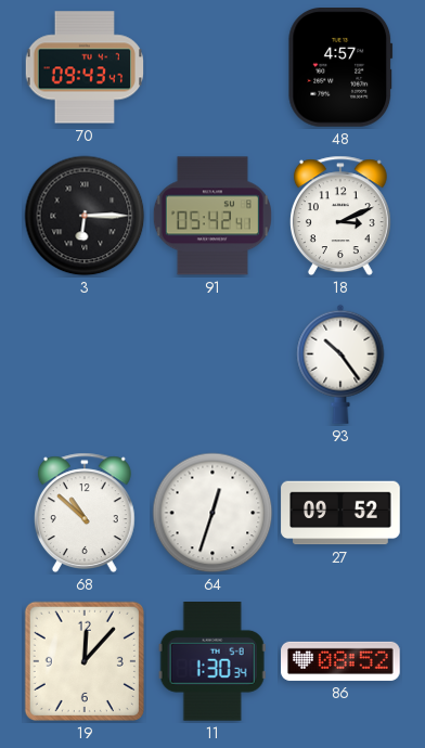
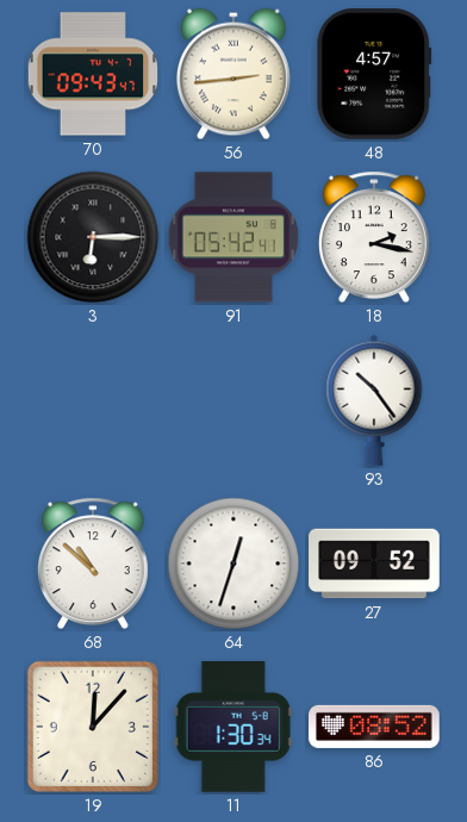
56: none -> 2:44 (233, 74)
18: 3:11 -> 2:17 (374, 237)
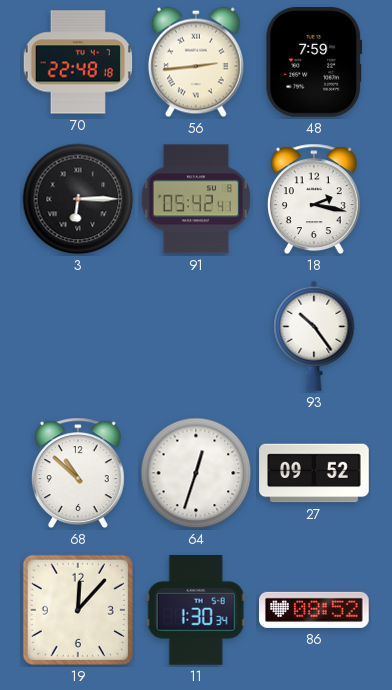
70: 09:43 -> 22:48 (77, 62)
48: 4:57 -> 7:59 (314, 63)
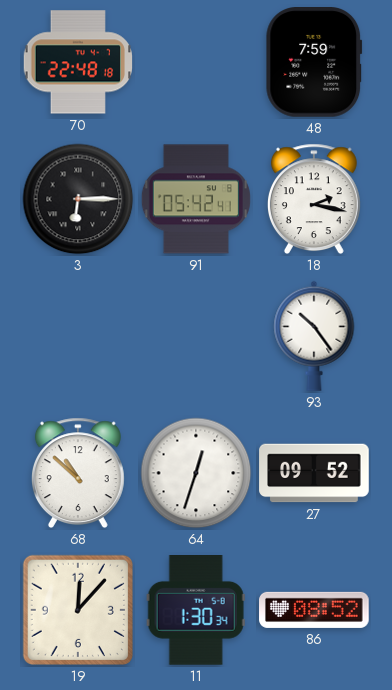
56: 2:44 -> none (196, 62)
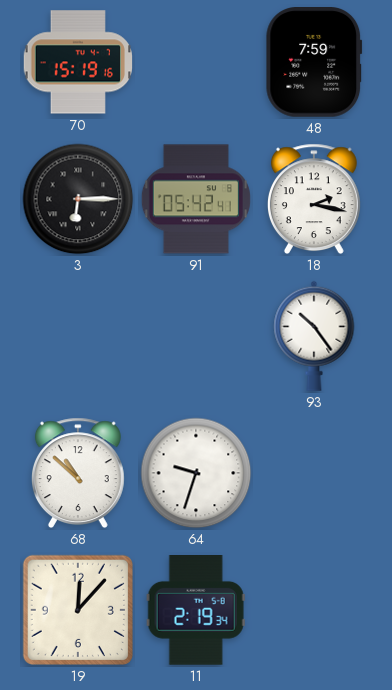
70: 22:48 -> 15:19 (77, 62)
64: 12:33 -> 9:33 (196, 473)
27: 09:52 -> none (314, 473)
11: 1:30 -> 2:19 (196, 611)
86: 08:52 -> none (314, 610)
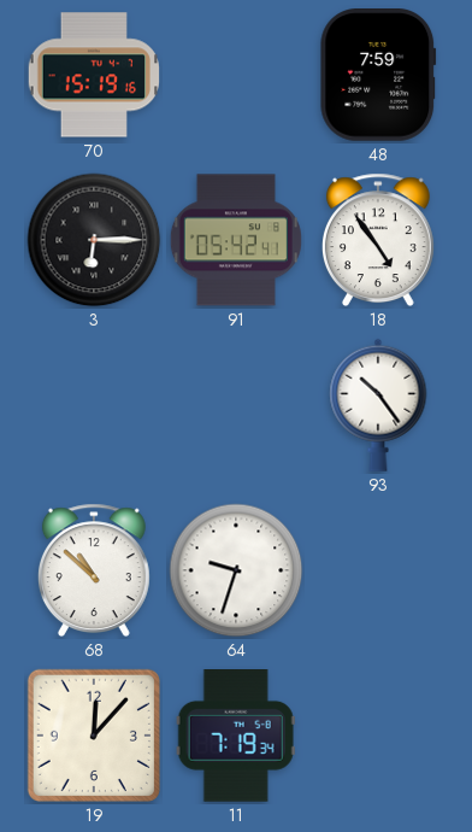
18: 2:17 -> 4:54 (378, 240)
11: 2:19 -> 7:19 (236, 737)
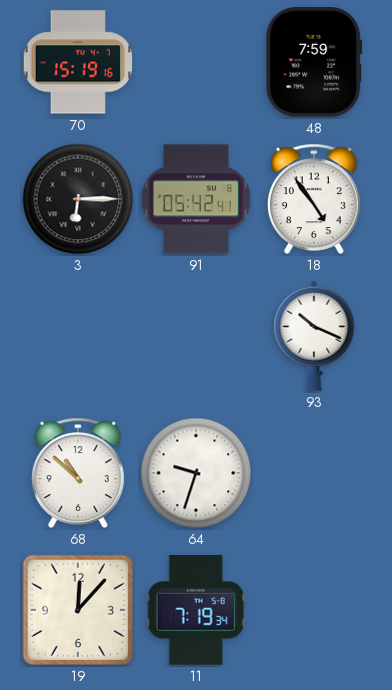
93: 10:24 -> 10:19 (314, 336)
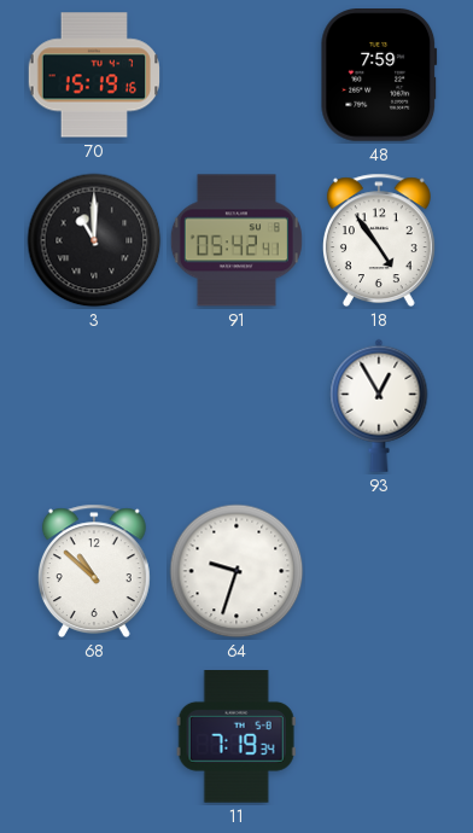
3: 6:15 -> 11:00 (94, 240)
93: 10:19 -> 12:55 (379, 406)
19: 12:07 -> none (78, 610)
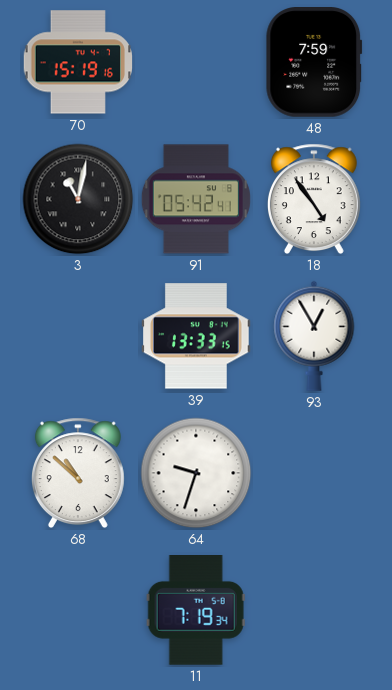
3: 11:00 -> 11:02 (78, 199)
39: none -> 13:33 (197, 336)
